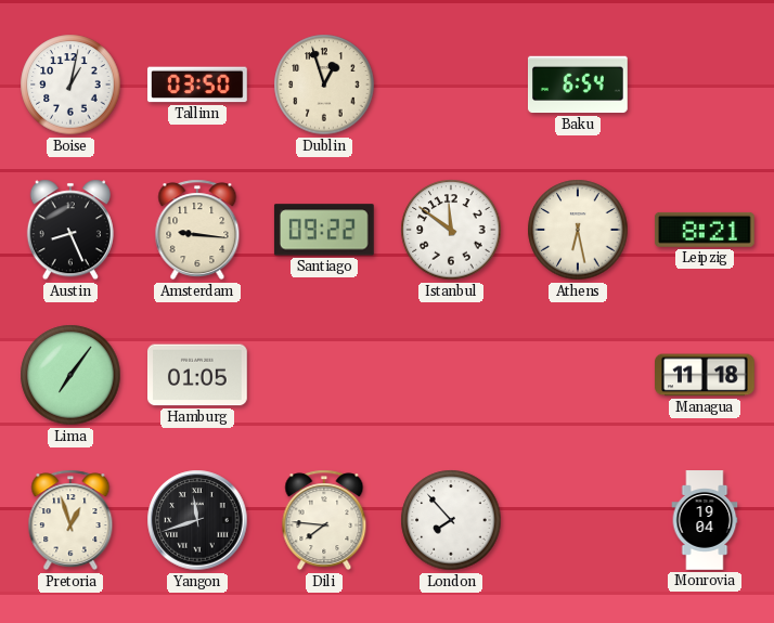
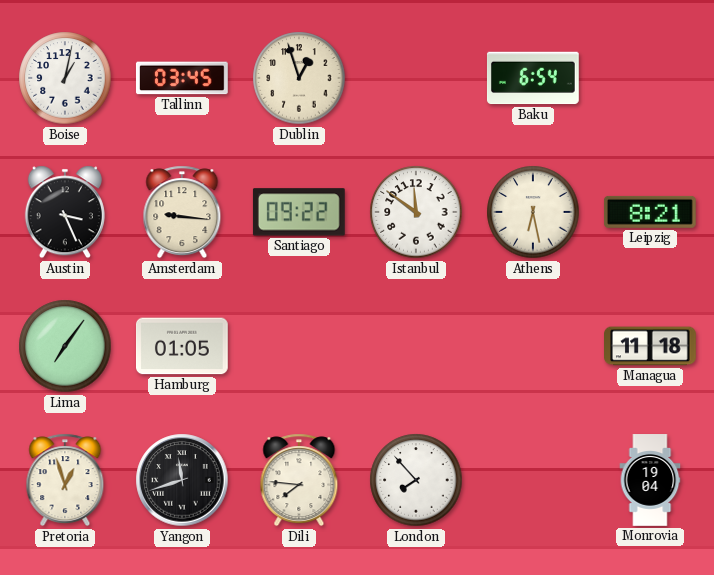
Tallinn: 03:50 -> 03:45 (182, 78)
Austin: 8:26 -> 3:26 (65, 212)
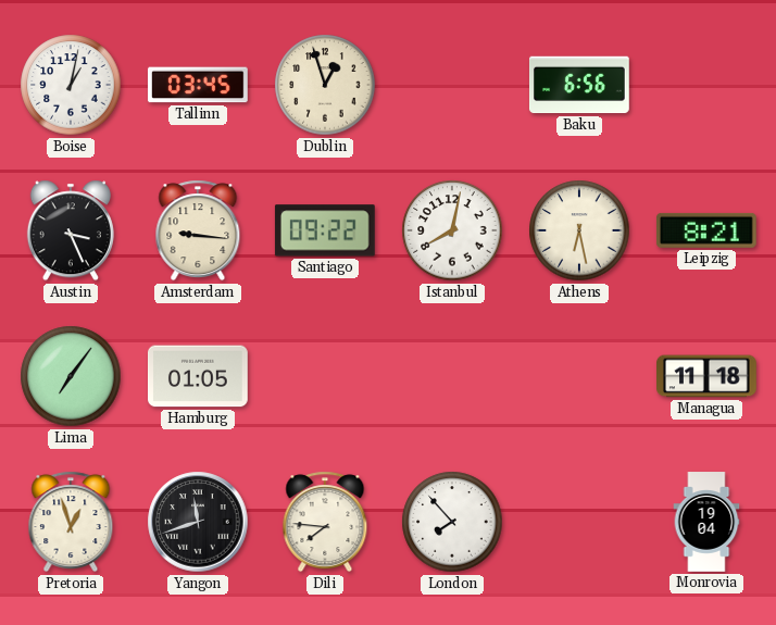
Baku: 6:54 -> 6:56 (579, 85)
Istanbul: 11:51 -> 8:02 (452, 230)
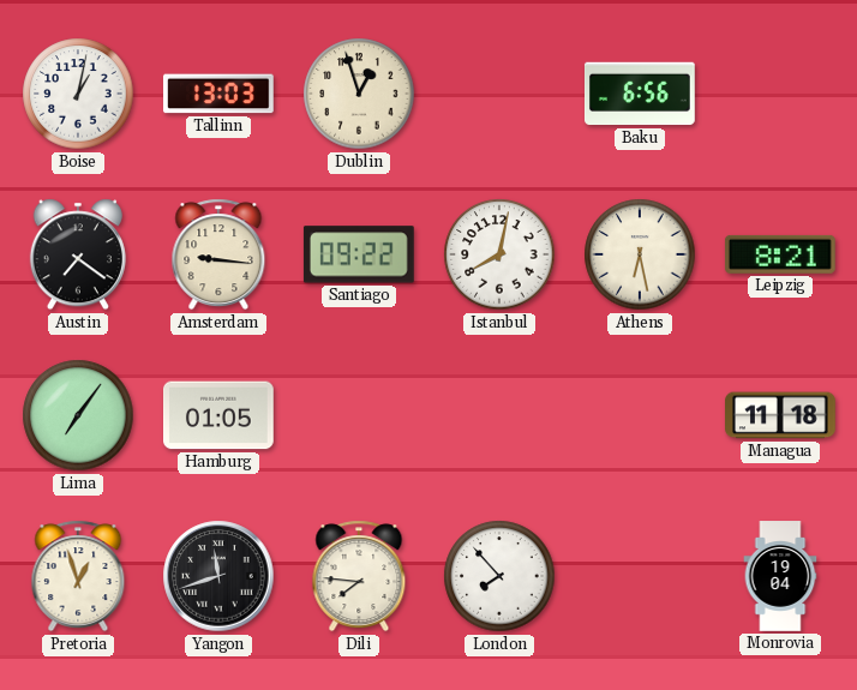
Tallinn: 03:45 -> 13:03 (218, 94)
Austin: 3:26 -> 7:21 (78, 254)
